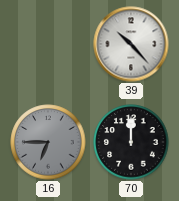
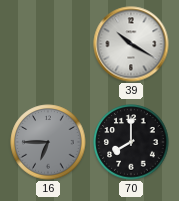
39: 10:23 -> 10:20 (131, 44)
70: 12:00 -> 8:00 (131, 142)
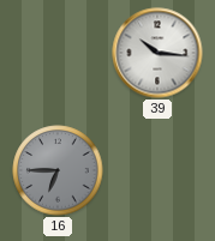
39: 10:20 -> 10:16 (157, 53)
70: 8:00 -> none (131, 142)
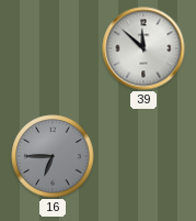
39: 10:16 -> 11:52 (143, 48)
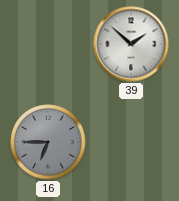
39: 11:52 -> 1:52 (131, 44)
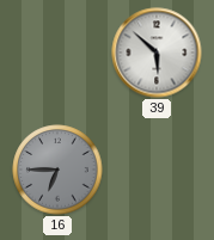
39: 1:52 -> 5:52 (157, 53)
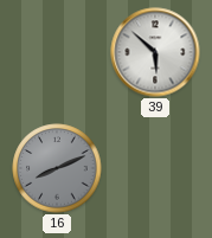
16: 6:45 -> 8:11 (57, 168)
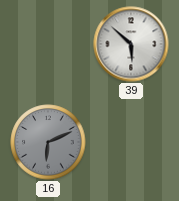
16: 8:11 -> 6:11 (48, 142)
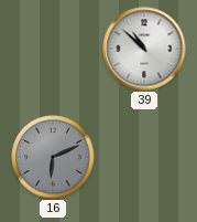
39: 5:52 -> 10:52 (144, 49)
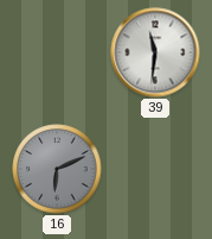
39: 10:52 -> 11:31 (155, 52)
